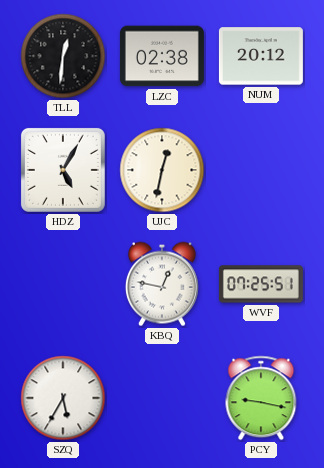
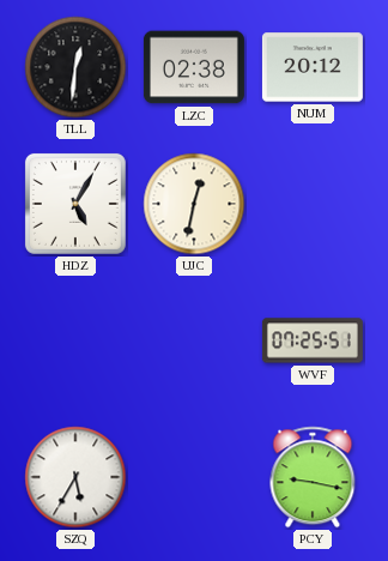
KBQ: 12:47 -> none (162, 284)
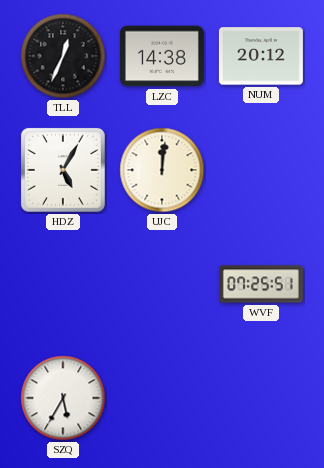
TLL: 12:31 -> 12:34 (63, 56)
LZC: 02:38 -> 14:38 (162, 56)
UJC: 12:32 -> 12:01 (162, 170)
PCY: 9:17 -> none (313, 477)
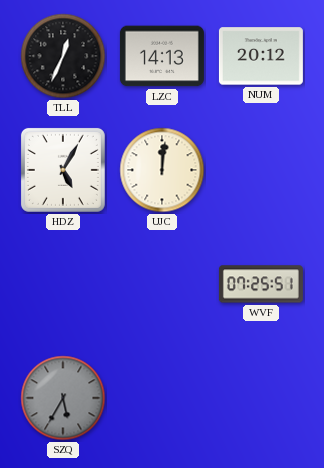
LZC: 14:38 -> 14:13 (162, 56)
SZQ dial: white -> grey (63, 398)
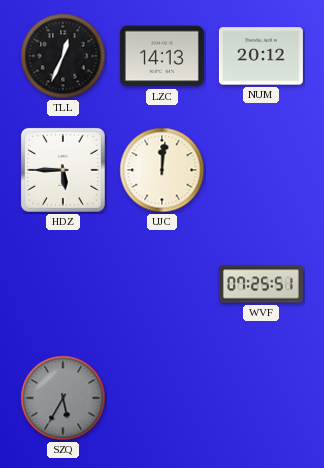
HDZ: 5:05 -> 5:45 (63, 170)
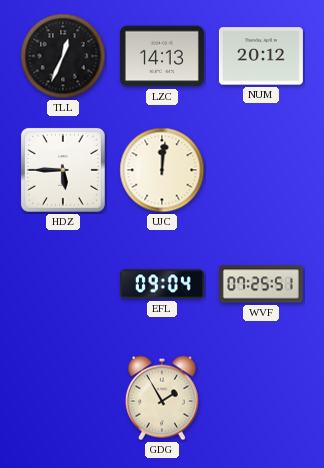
EFL: none -> 09:04 (162, 284)
SZQ: 5:35 -> none (63, 398)
GDG: none -> 1:55 (162, 398)
